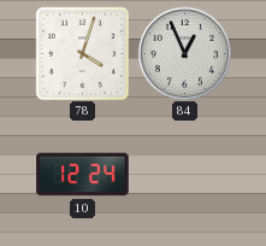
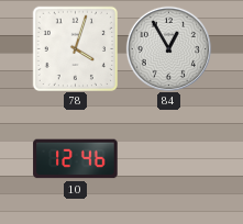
84: 12:56 -> 12:55 (168, 48)
10: 12:24 -> 12:46 (76, 159)
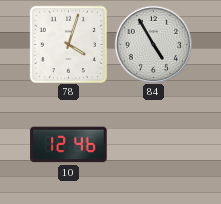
84: 12:55 -> 4:55 (153, 44)
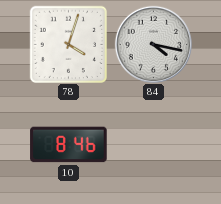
84: 4:55 -> 4:17 (153, 44)
10: 12:46 -> 8:46 (69, 145)
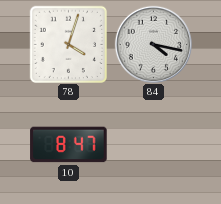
10: 8:46 -> 8:47 (69, 145)
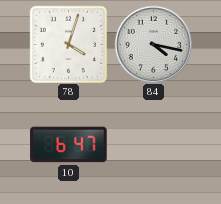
10: 8:47 -> 6:47 (69, 145)
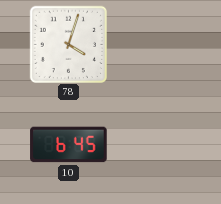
84: 4:17 -> none (153, 44)
10: 6:47 -> 6:45 (69, 145)
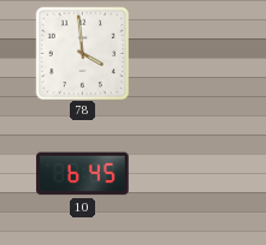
78: 4:03 -> 3:59 (82, 53)
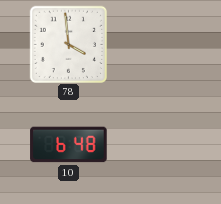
10: 6:45 -> 6:48 (69, 145)
